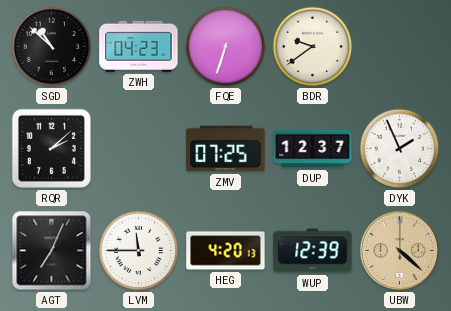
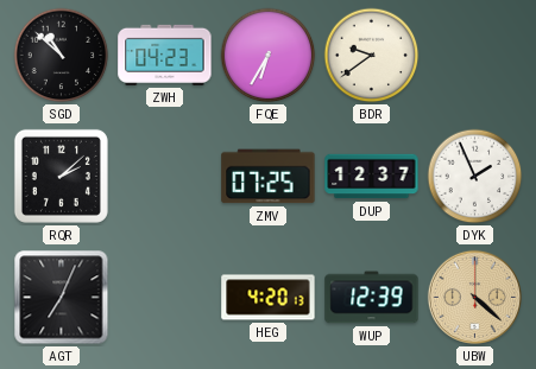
FQE: 6:33 -> 6:35 (269, 56)
LVM: 11:45 -> none (139, 251)
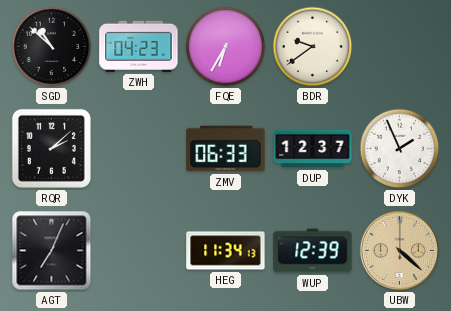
ZMV: 07:25 -> 06:33 (226, 149)
HEG: 4:20 -> 11:34 (226, 251)
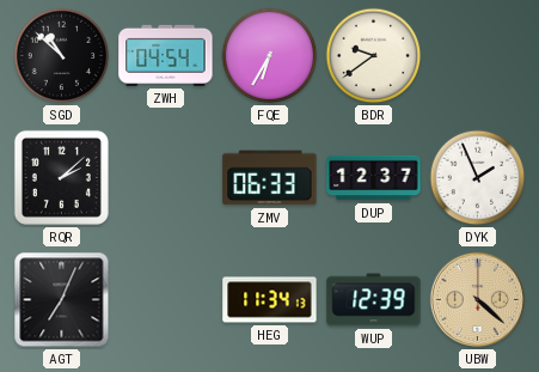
ZWH: 04:23 -> 04:54 (166, 55)
